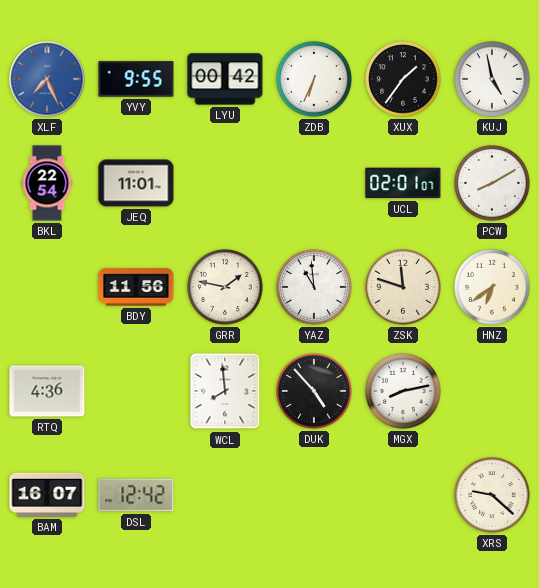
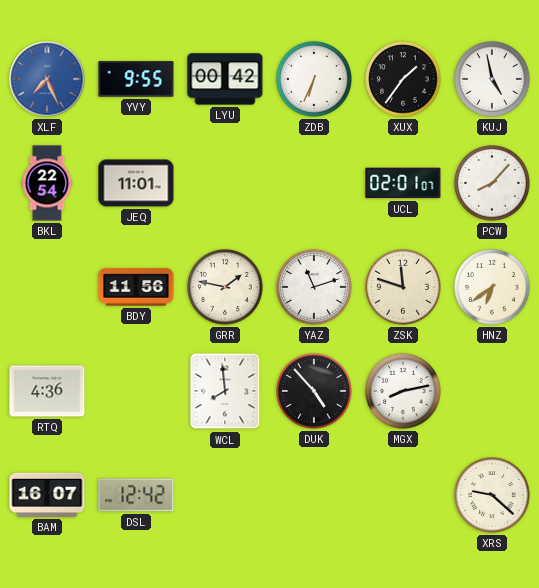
PCW: 8:10 -> 8:07 (492, 183)
YAZ: 10:59 -> 11:12 (314, 287)
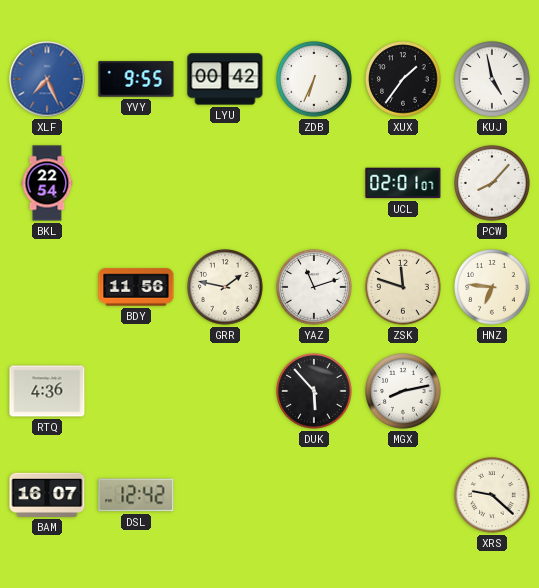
JEQ: 11:01 -> none (136, 183)
HNZ: 6:39 -> 6:46 (492, 287)
WCL: 7:59 -> none (225, 391)
DUK: 4:53 -> 5:53 (314, 391)
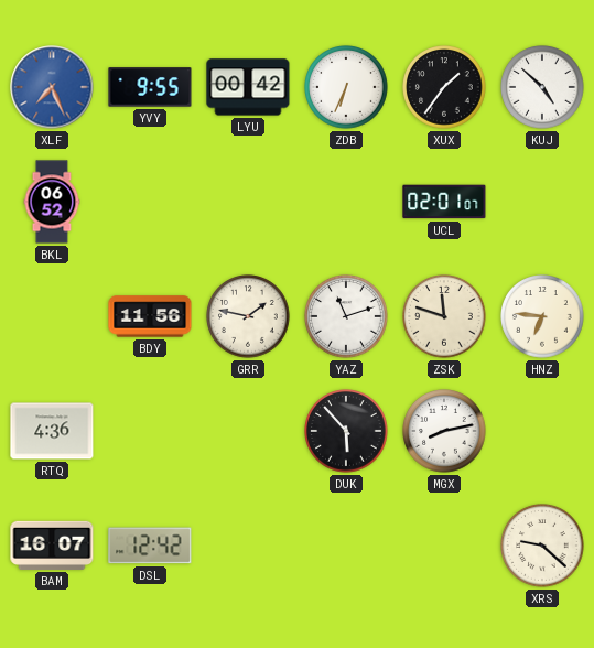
KUJ: 4:58 -> 4:52 (542, 87)
BKL: 22:54 -> 06:52 (52, 202)
PCW: 8:07 -> none (492, 183)
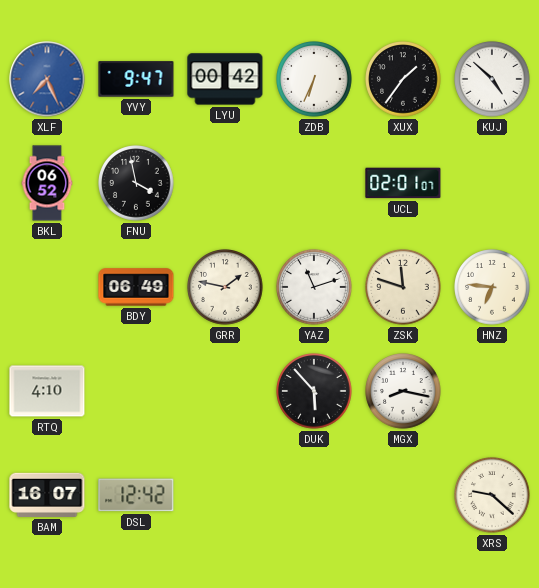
YVY: 9:55 -> 9:47 (136, 79)
FNU: none -> 3:58 (136, 183)
BDY: 11:56 -> 06:49 (136, 287)
RTQ: 4:36 -> 4:10 (47, 391)
MGX: 8:13 -> 8:17 (403, 391)
